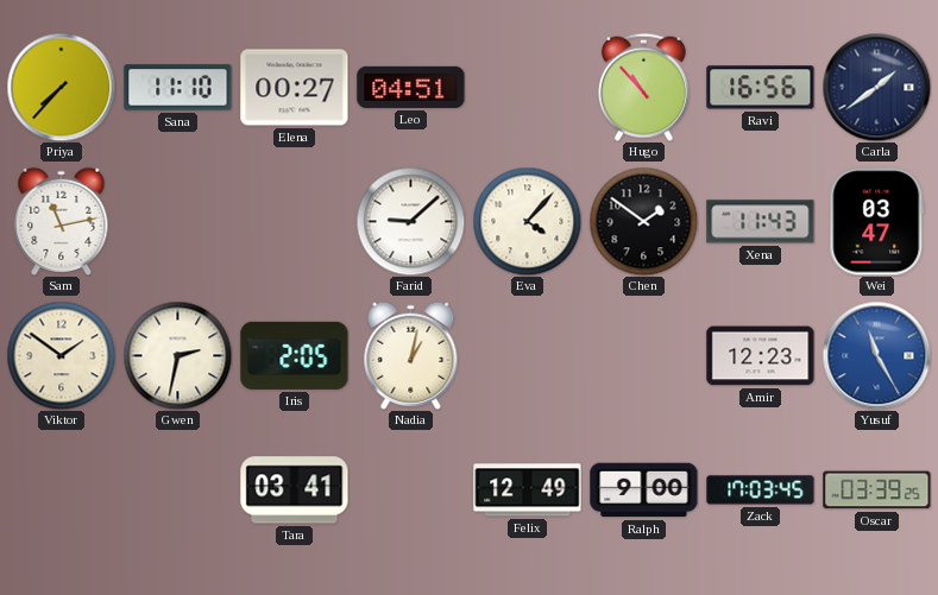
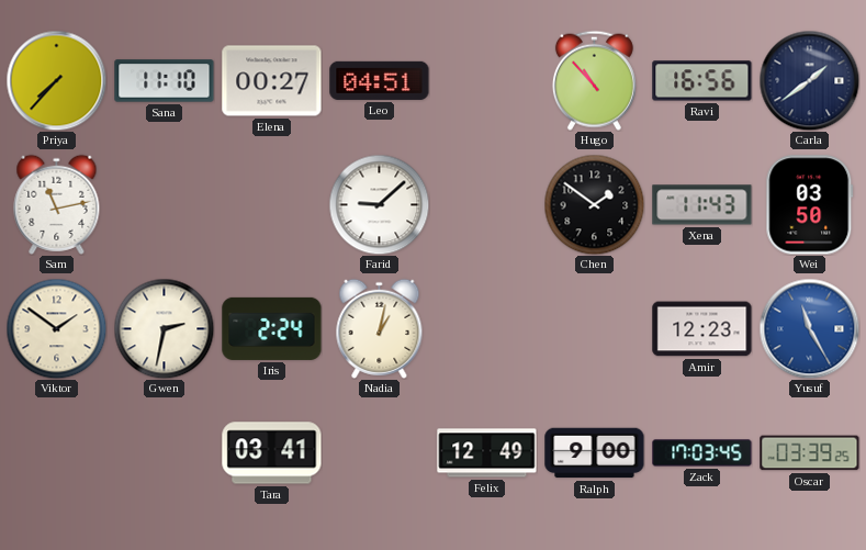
Eva: 4:07 -> none (527, 221)
Wei: 03:47 -> 03:50 (810, 205)
Iris: 2:05 -> 2:24 (272, 328)
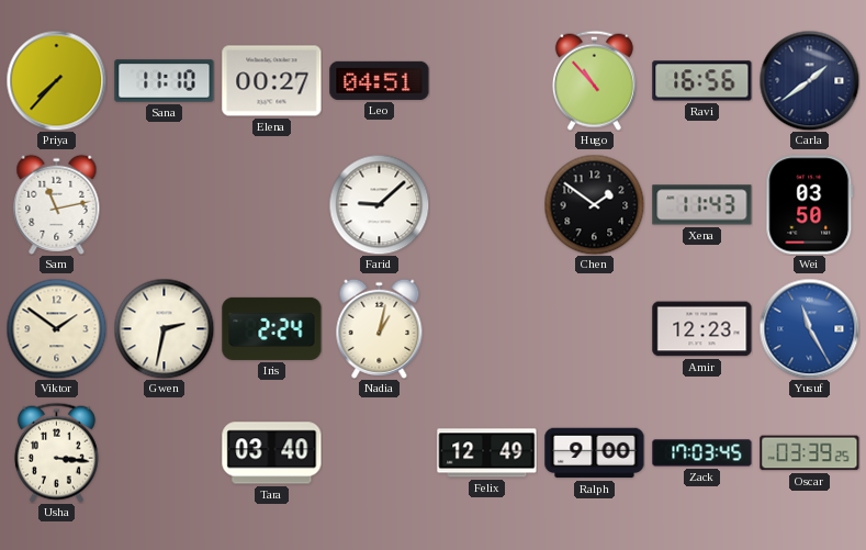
Usha: none -> 3:16 (56, 452)
Tara: 03:41 -> 03:40 (272, 453)
